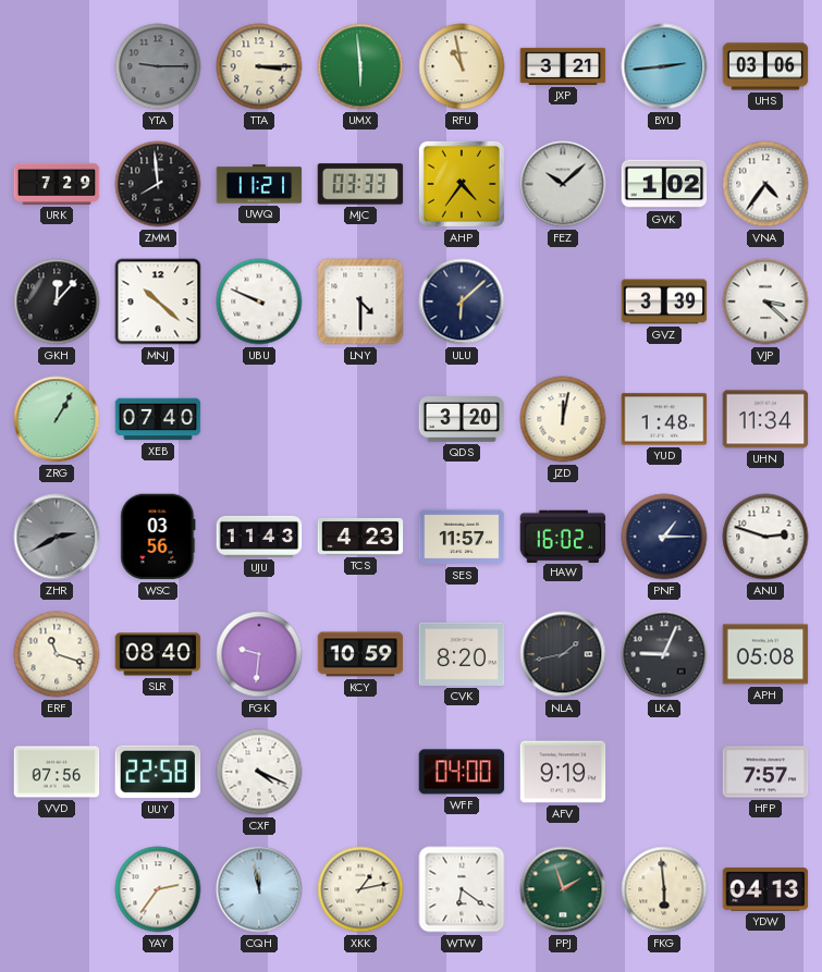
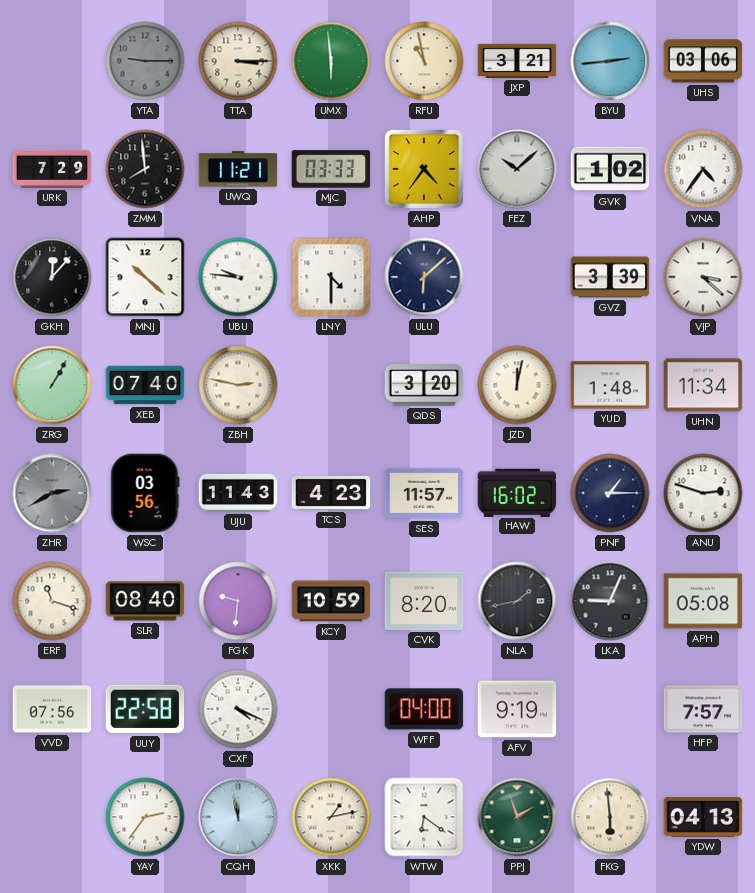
UBU: 9:49 -> 9:46 (238, 277)
ZBH: none -> 2:47 (238, 385)
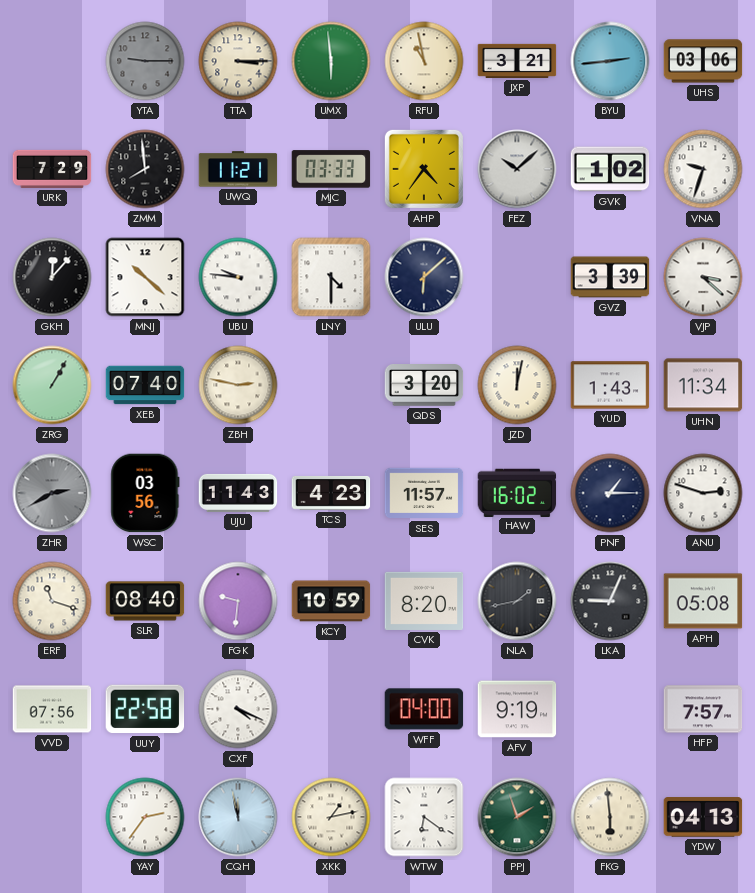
VNA: 4:36 -> 9:33 (703, 169)
YUD: 1:48 -> 1:43 (610, 385)
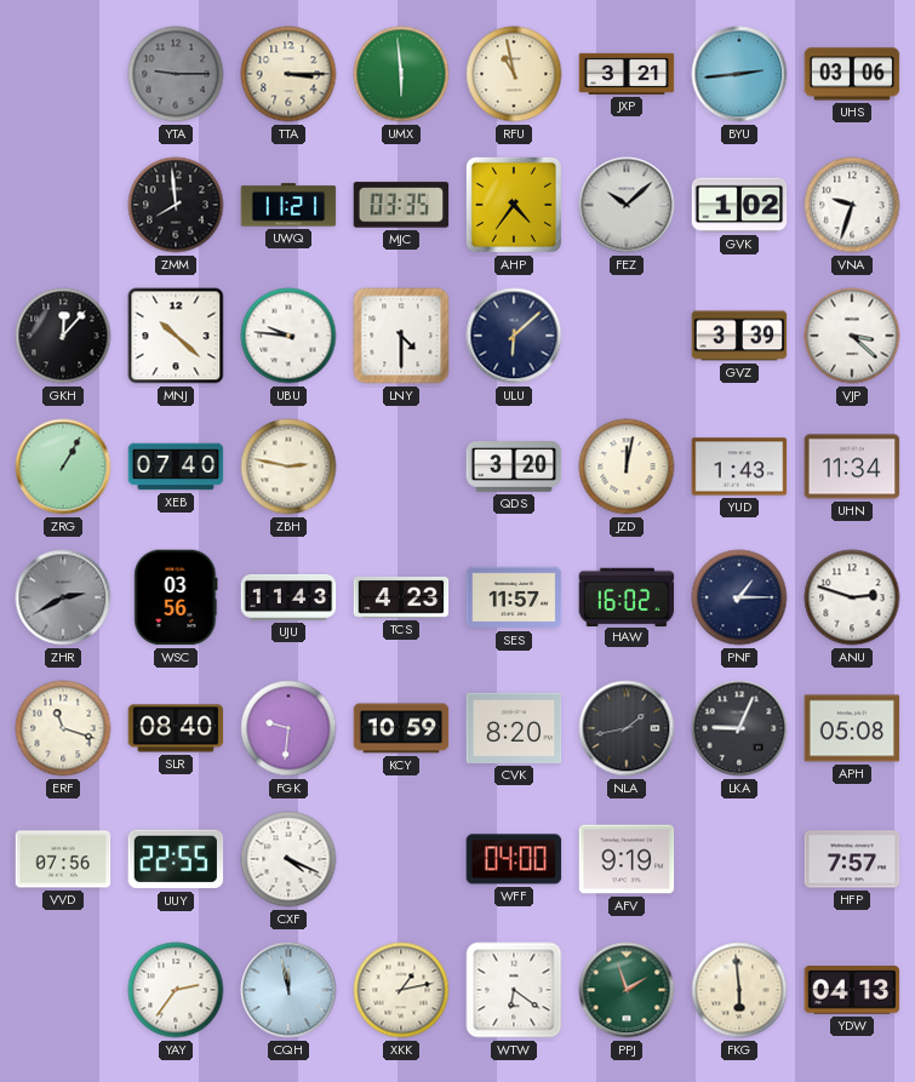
URK: 7:29 -> none (52, 169)
MJC: 03:33 -> 03:35 (401, 205)
UUY: 22:58 -> 22:55 (176, 859)
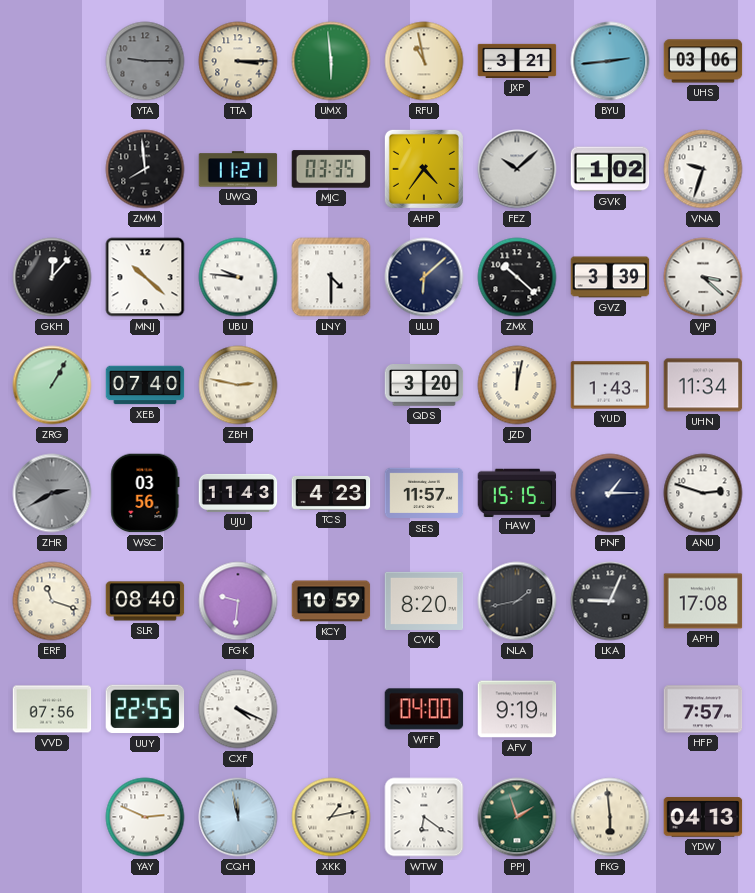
ZMX: none -> 10:22 (517, 277)
HAW: 16:02 -> 15:15 (517, 492)
APH: 05:08 -> 17:08 (703, 601)
YAY: 2:36 -> 2:49 (145, 817)
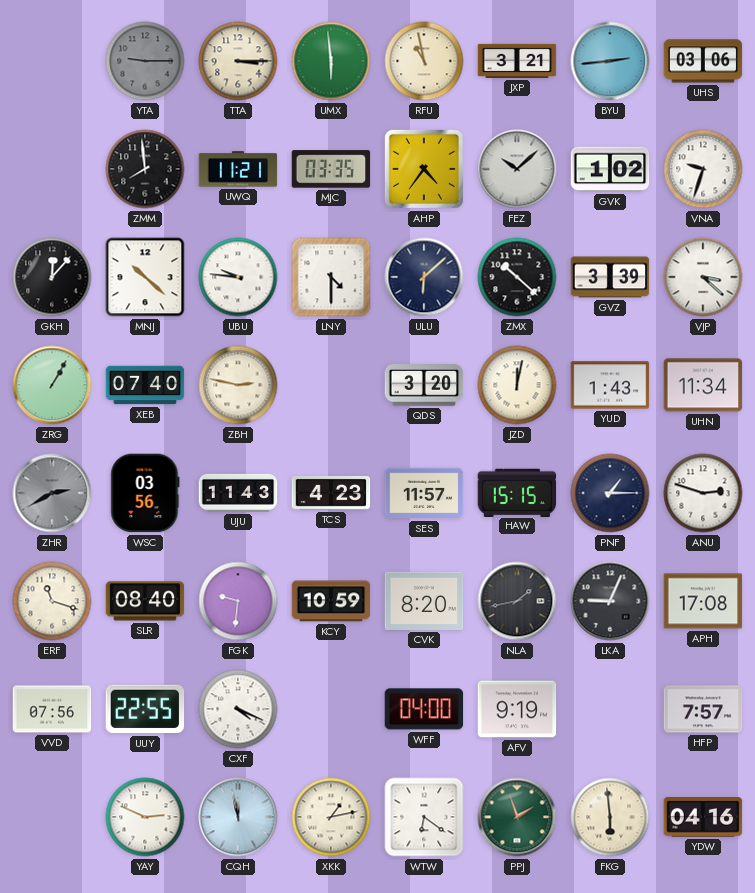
YDW: 04:13 -> 04:16 (703, 817)
